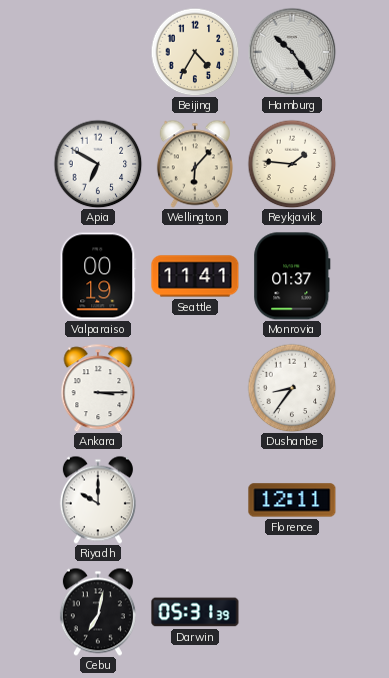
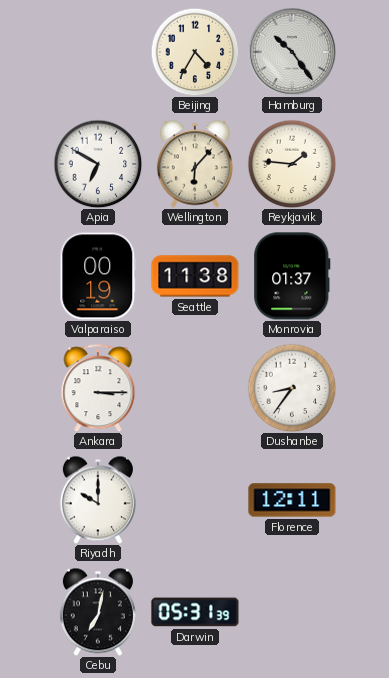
Seattle: 11:41 -> 11:38 (195, 276)
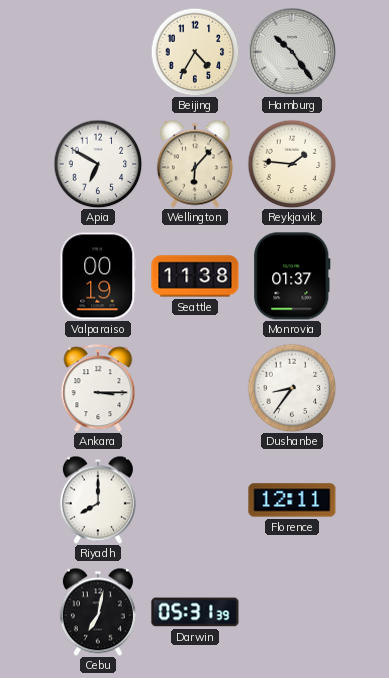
Riyadh: 10:00 -> 8:00 (98, 500)
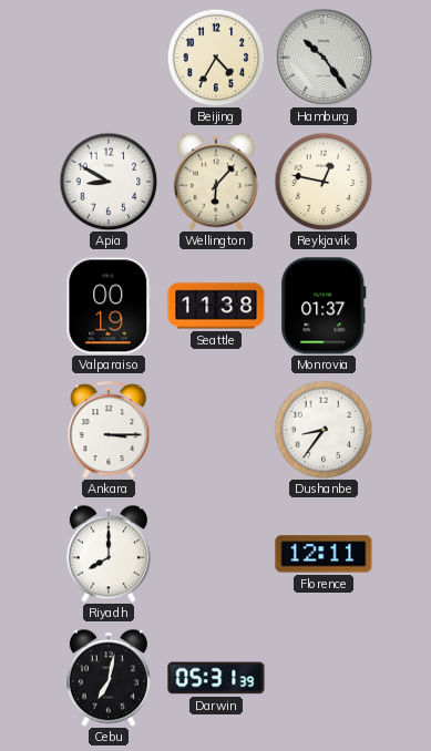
Apia: 6:50 -> 8:50 (109, 182)
Reykjavik: 1:46 -> 12:47 (324, 182)
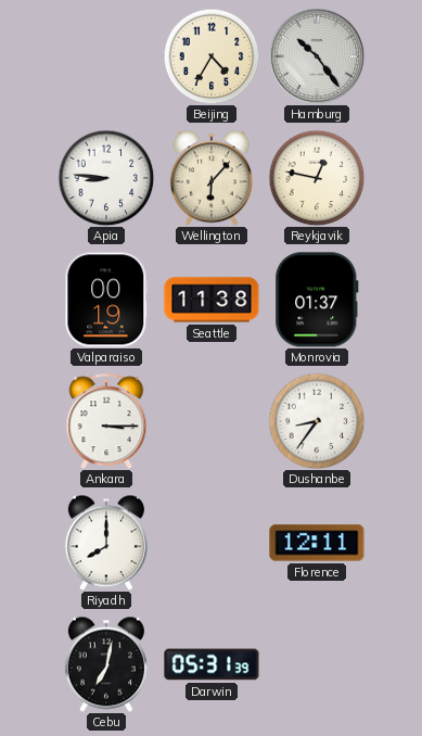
Apia: 8:50 -> 8:46 (106, 178)
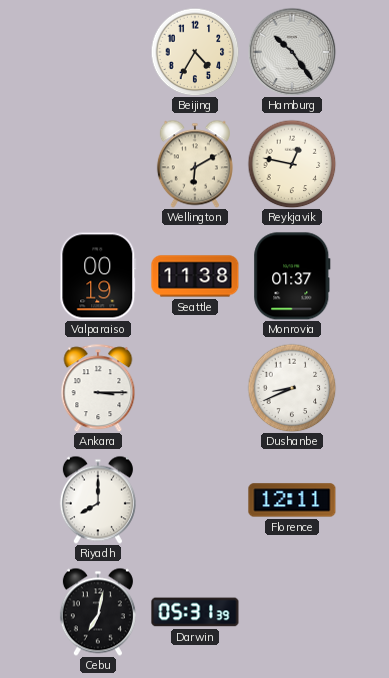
Apia: 8:46 -> none (106, 178)
Wellington: 6:07 -> 6:10 (195, 164)
Dushanbe: 8:36 -> 8:41 (292, 388)
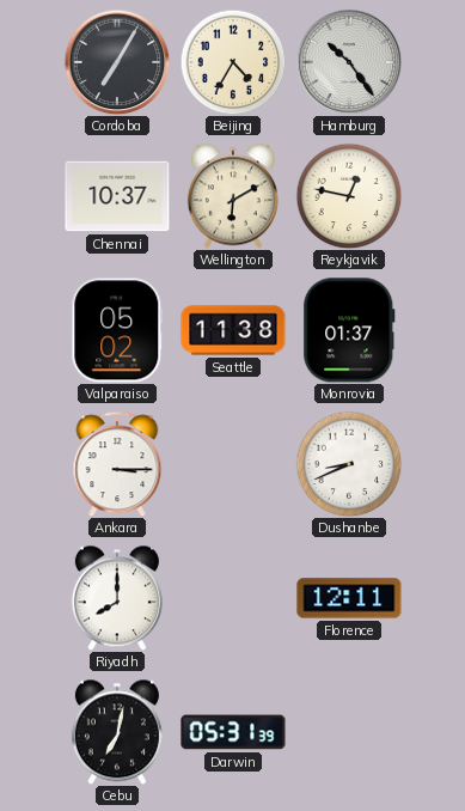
Cordoba: none -> 7:05 (117, 62)
Chennai: none -> 10:37 (117, 196)
Valparaiso: 00:19 -> 05:02 (117, 330)
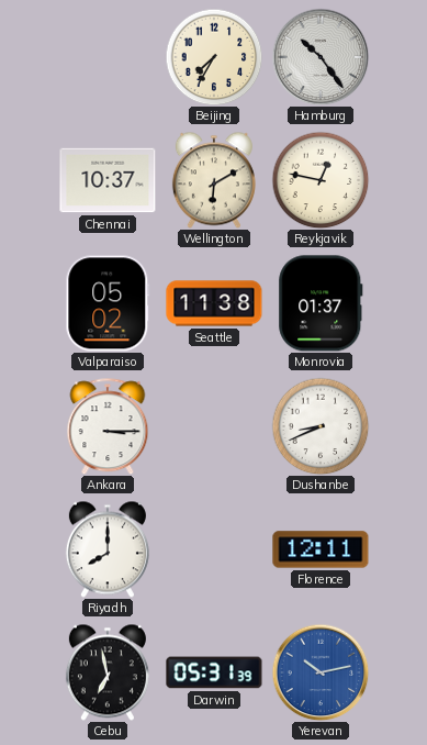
Cordoba: 7:05 -> none (117, 62)
Beijing: 4:35 -> 7:35 (214, 57)
Cebu: 7:02 -> 6:58 (108, 672)
Yerevan: none -> 10:13 (321, 672)
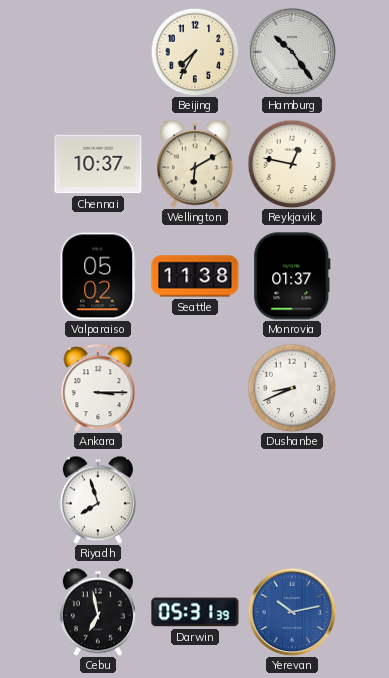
Riyadh: 8:00 -> 7:57 (98, 500)
Florence: 12:11 -> none (321, 549)
